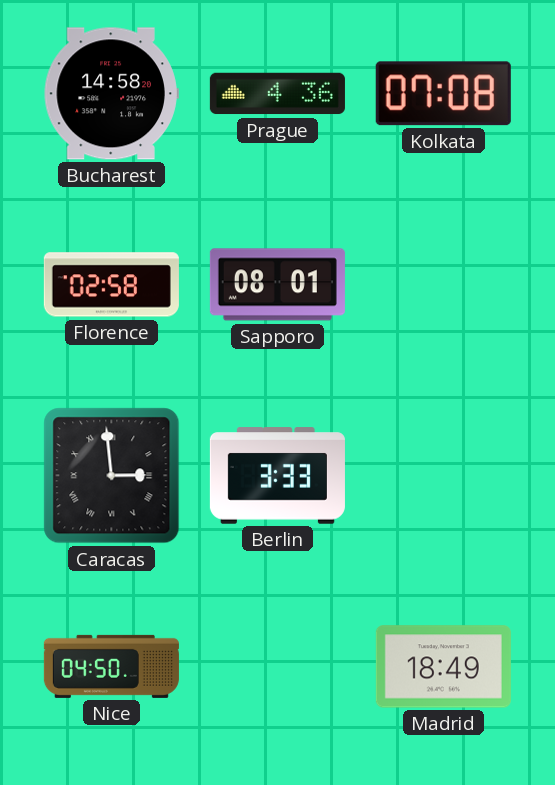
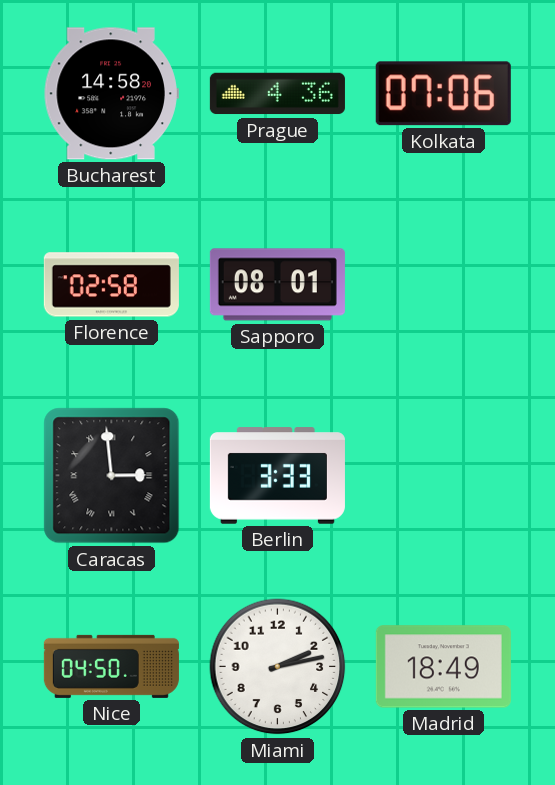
Kolkata: 07:08 -> 07:06 (443, 94)
Miami: none -> 2:13 (278, 667)
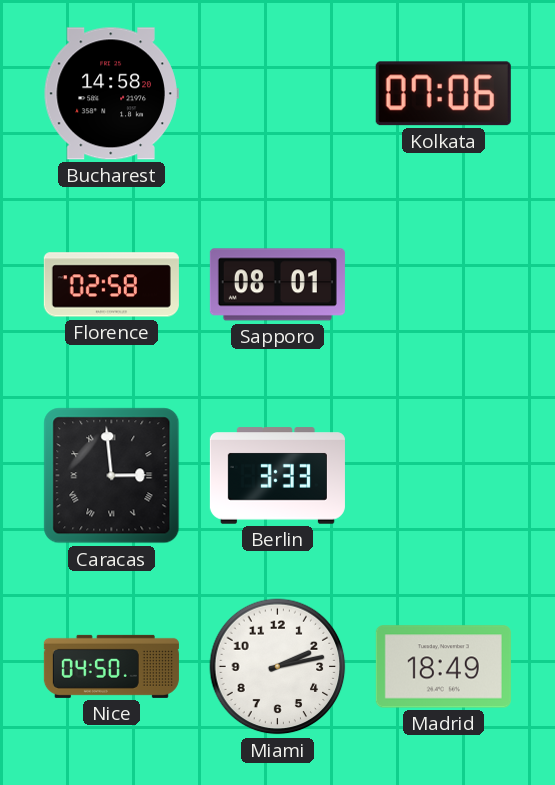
Prague: 4:36 -> none (277, 94)
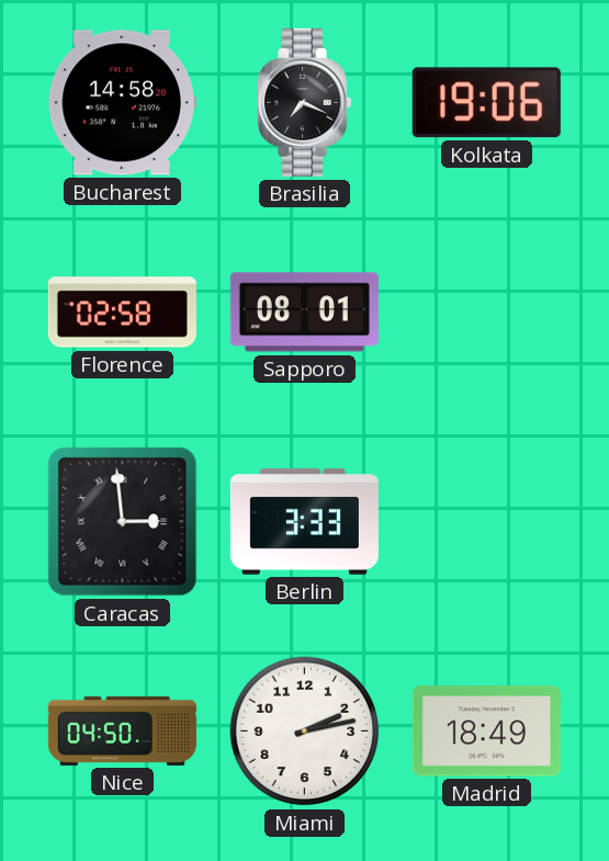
Brasilia: none -> 7:19 (305, 102)
Kolkata: 07:06 -> 19:06 (486, 103)
